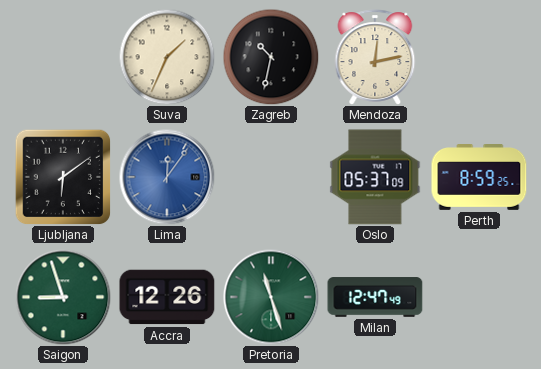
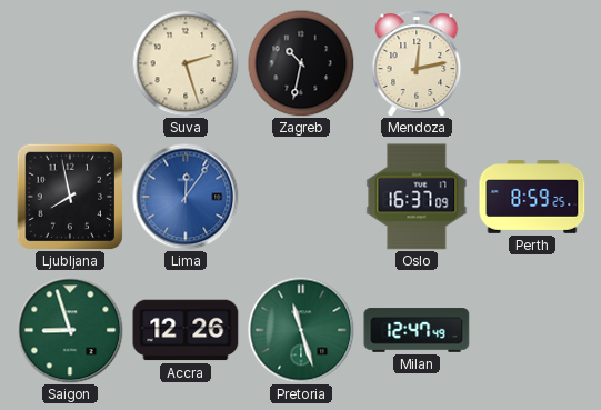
Suva: 1:34 -> 2:27 (186, 63)
Ljubljana: 6:09 -> 7:58 (70, 197)
Oslo: 05:37 -> 16:37 (417, 197)
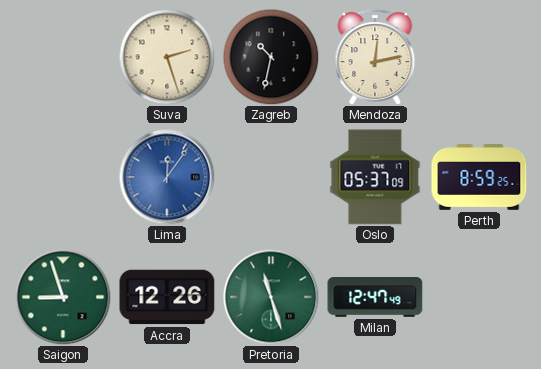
Ljubljana: 7:58 -> none (70, 197)
Oslo: 16:37 -> 05:37 (375, 177)
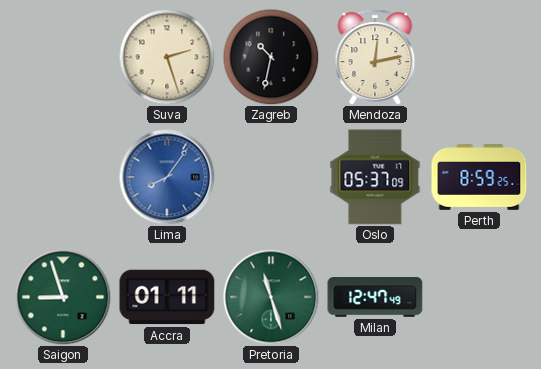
Lima: 12:06 -> 8:06 (167, 177)
Accra: 12:26 -> 01:11 (167, 297)
